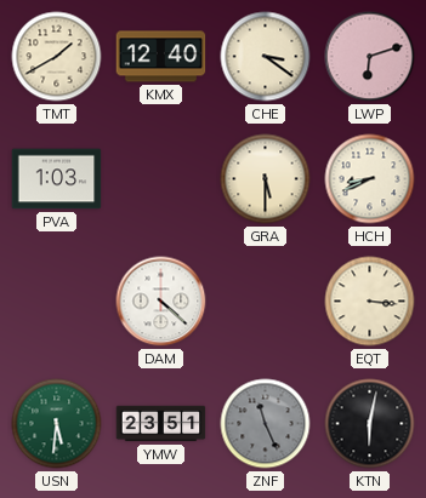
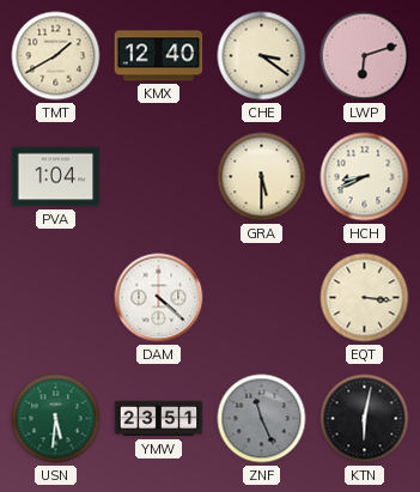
PVA: 1:03 -> 1:04 (56, 177)
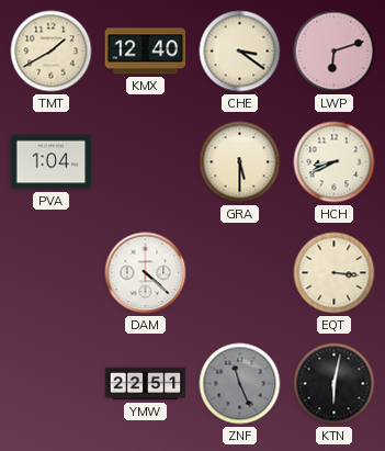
USN: 5:31 -> none (56, 419)
YMW: 23:51 -> 22:51 (146, 384)
